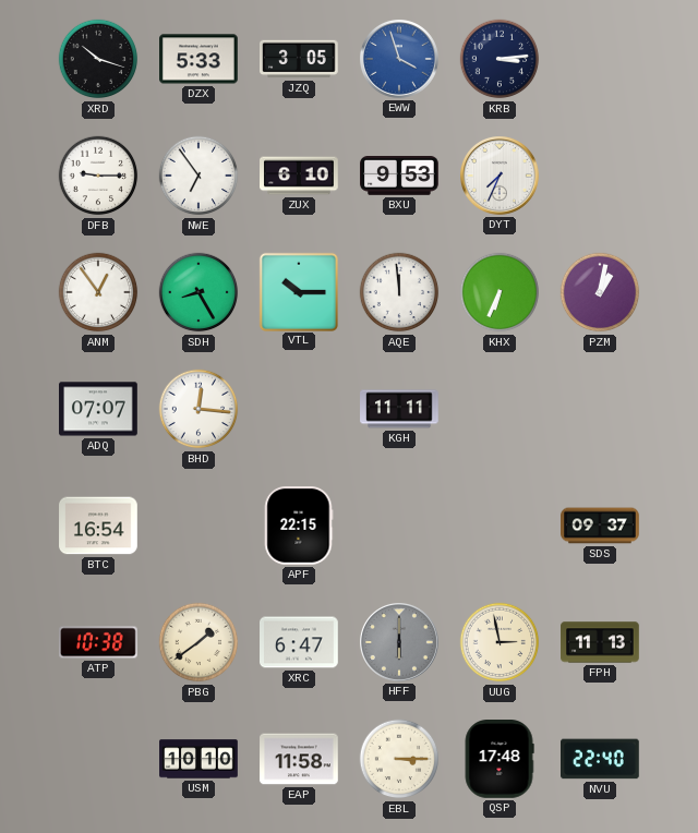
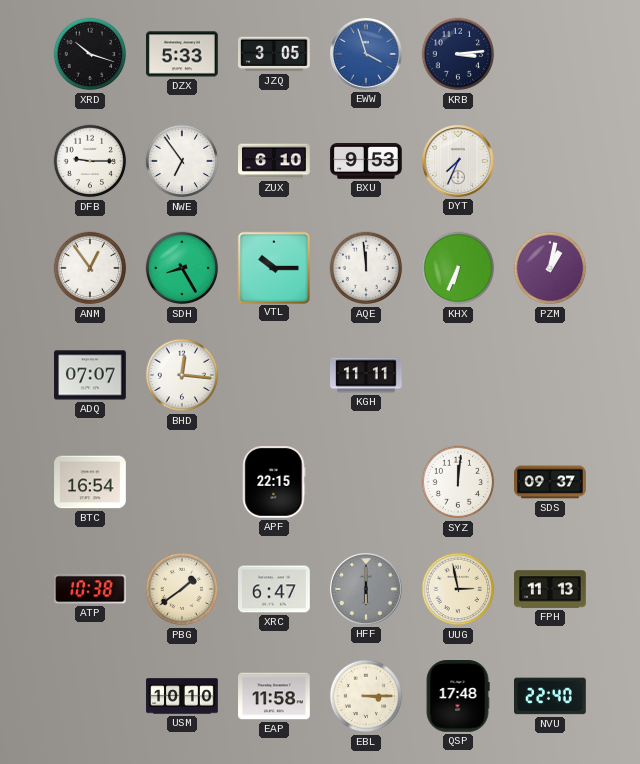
SYZ: none -> 12:01 (458, 482)
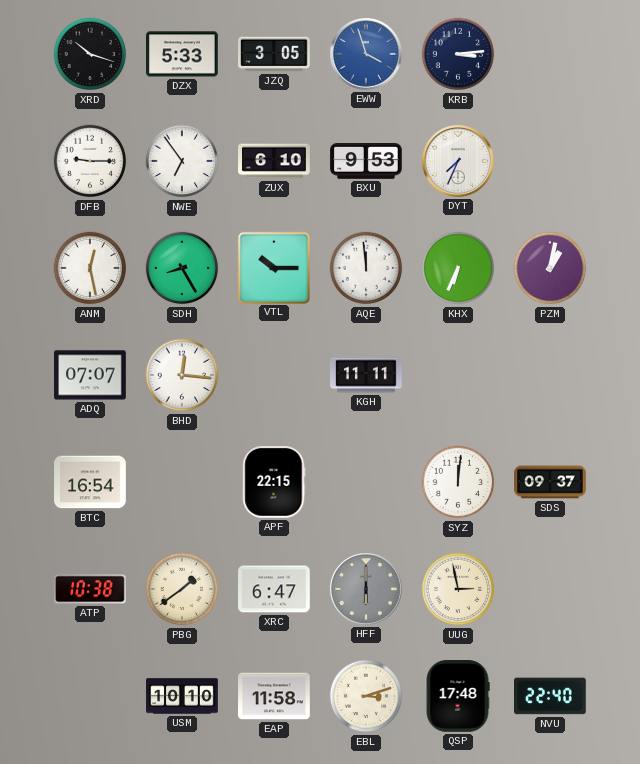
ANM: 12:54 -> 12:28 (90, 268)
FPH: 11:13 -> none (550, 589)
EBL: 3:15 -> 3:12 (366, 696)
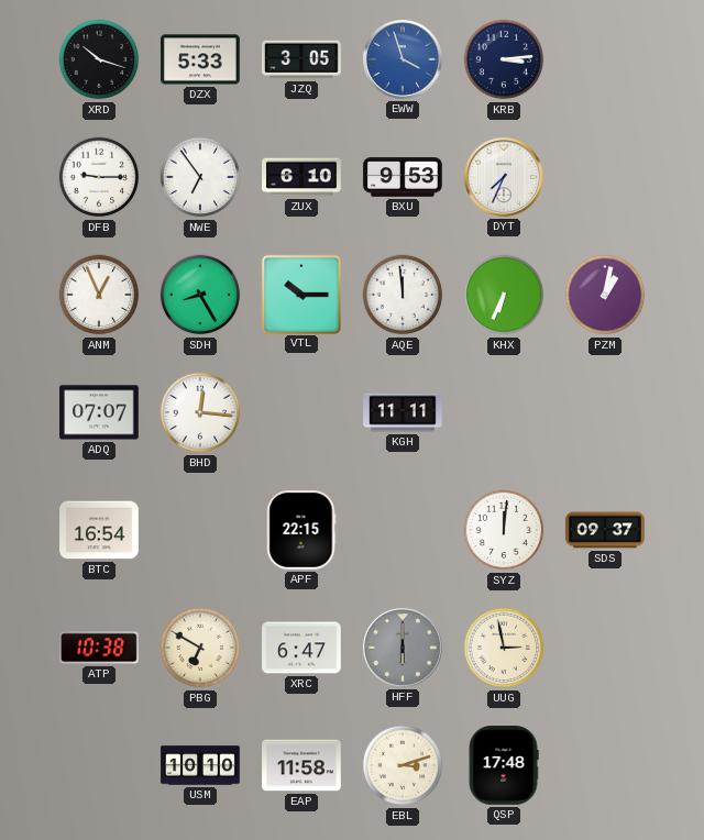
ANM: 12:28 -> 12:56 (99, 295)
PBG: 1:39 -> 6:50 (200, 648)
NVU: 22:40 -> none (551, 696)
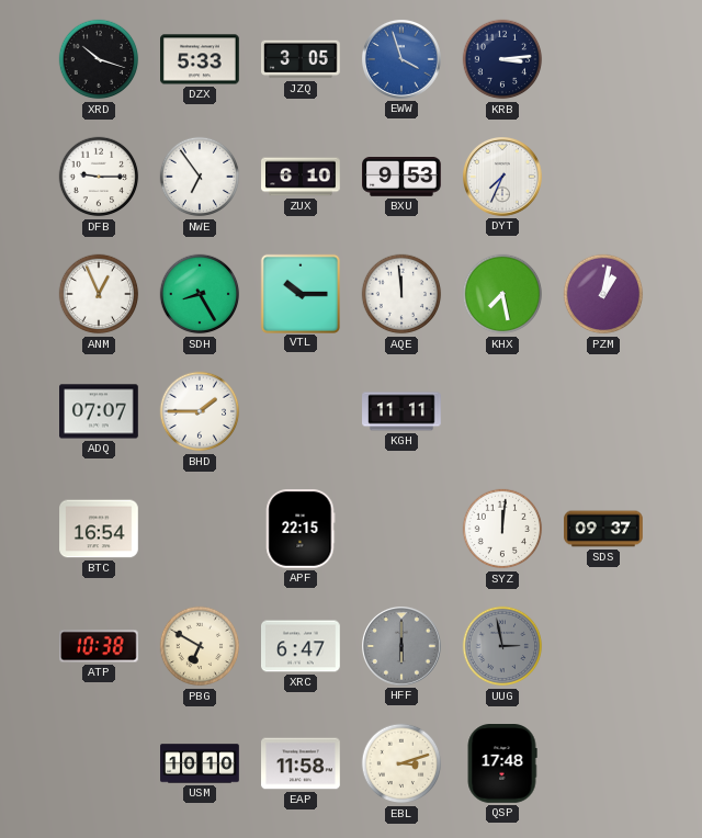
KHX: 6:34 -> 7:28 (502, 294)
BHD: 12:16 -> 1:45 (200, 411)
UUG dial: cream -> grey (502, 646)
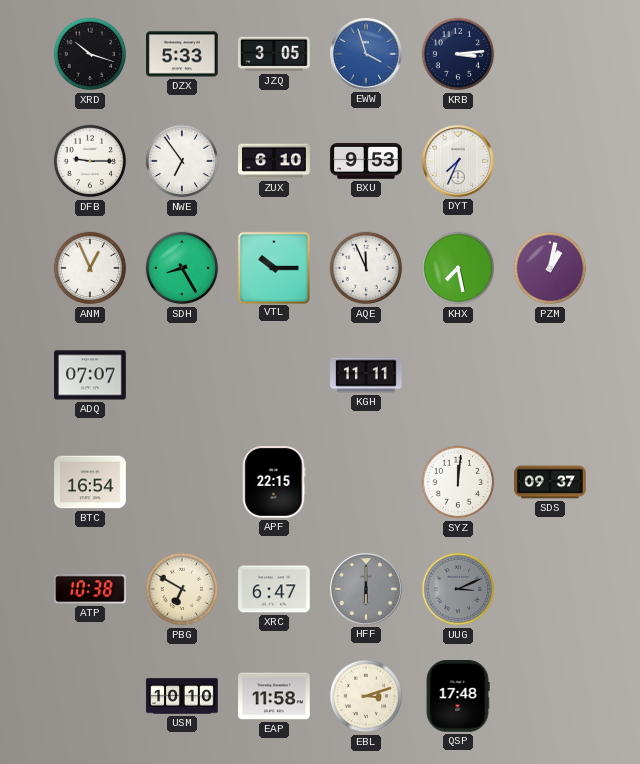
AQE: 11:59 -> 11:56 (366, 268)
BHD: 1:45 -> none (200, 411)
UUG: 2:58 -> 3:11 (458, 589)
